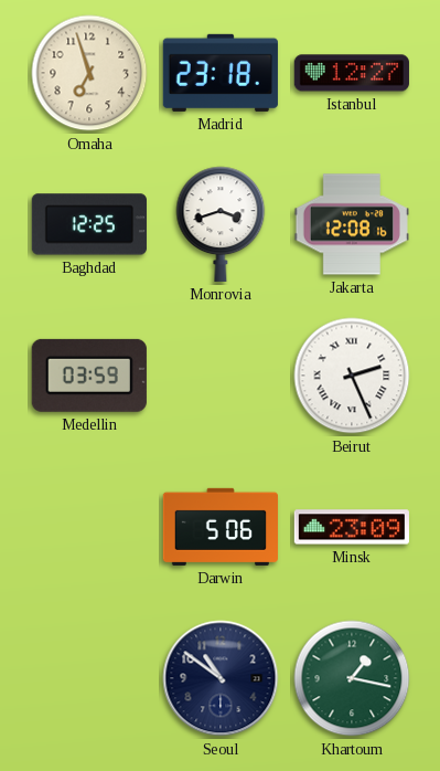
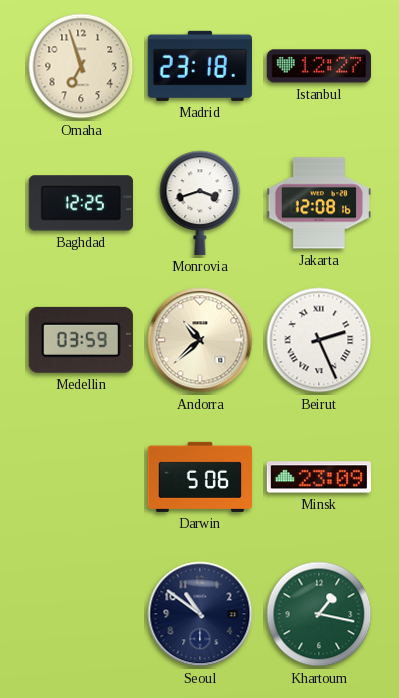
Andorra: none -> 10:38 (200, 340)
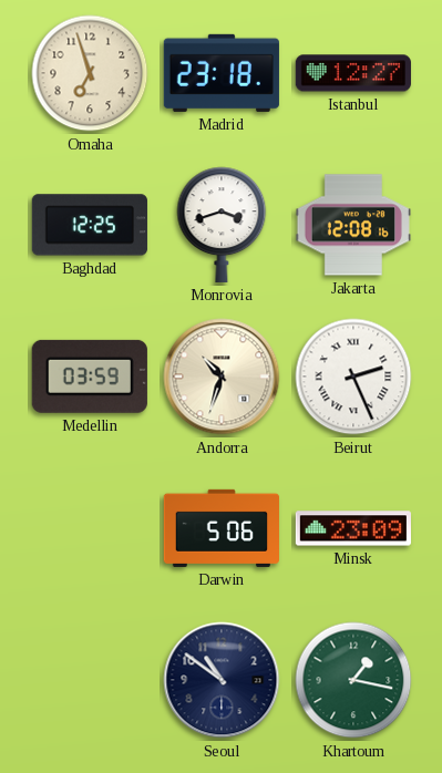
Andorra: 10:38 -> 10:33 (222, 377)
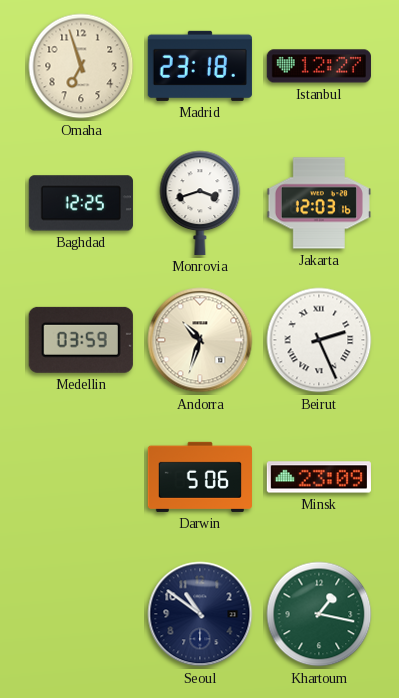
Jakarta: 12:08 -> 12:03 (319, 203)
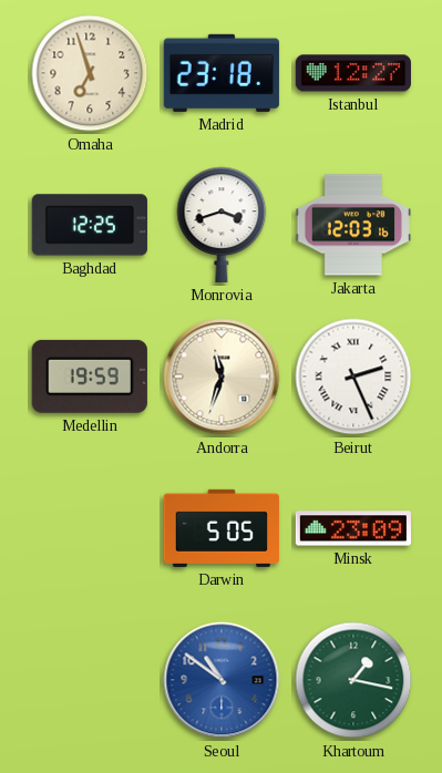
Medellin: 03:59 -> 19:59 (90, 377)
Andorra: 10:33 -> 11:33 (222, 377)
Darwin: 5:06 -> 5:05 (222, 528)
Seoul dial: navy -> blue (222, 680)
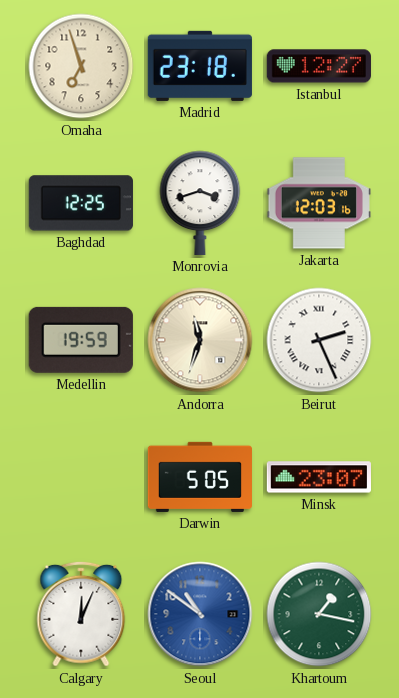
Minsk: 23:09 -> 23:07 (319, 477)
Calgary: none -> 12:04 (81, 614)
